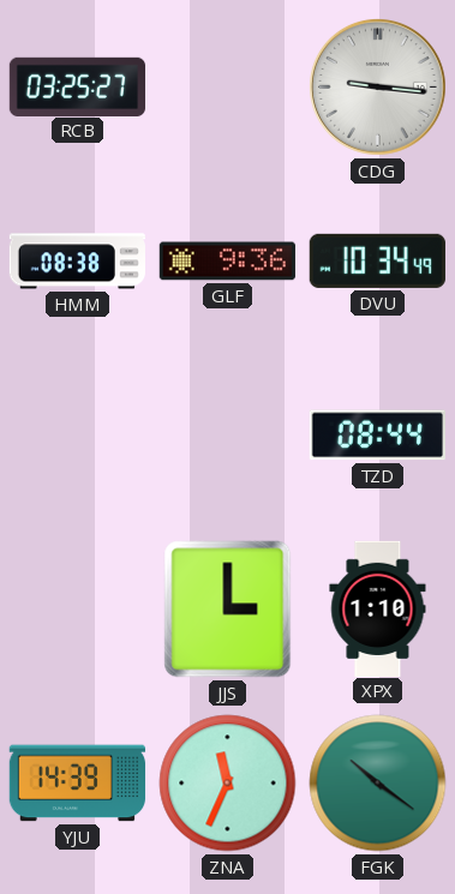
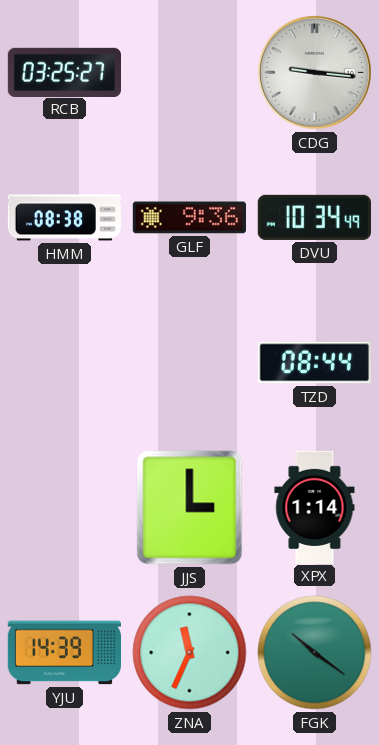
XPX: 1:10 -> 1:14 (315, 507)
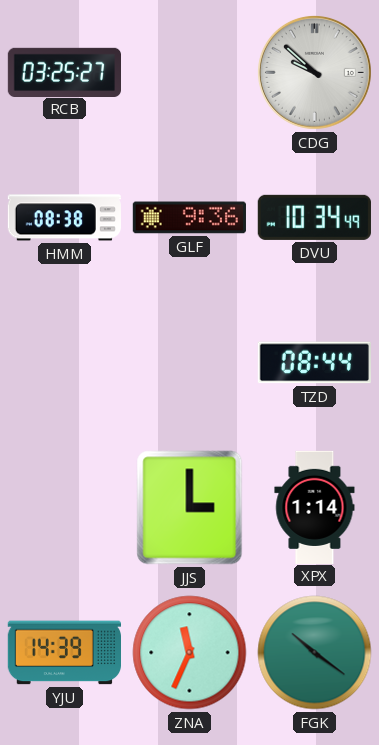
CDG: 9:16 -> 9:52 (314, 72)
